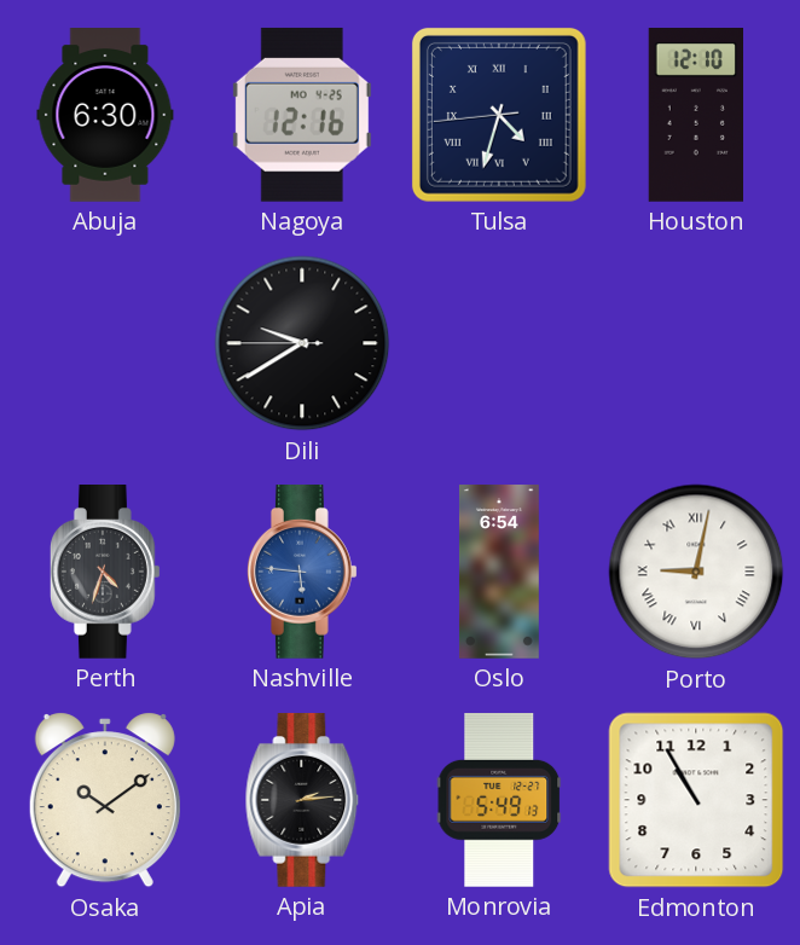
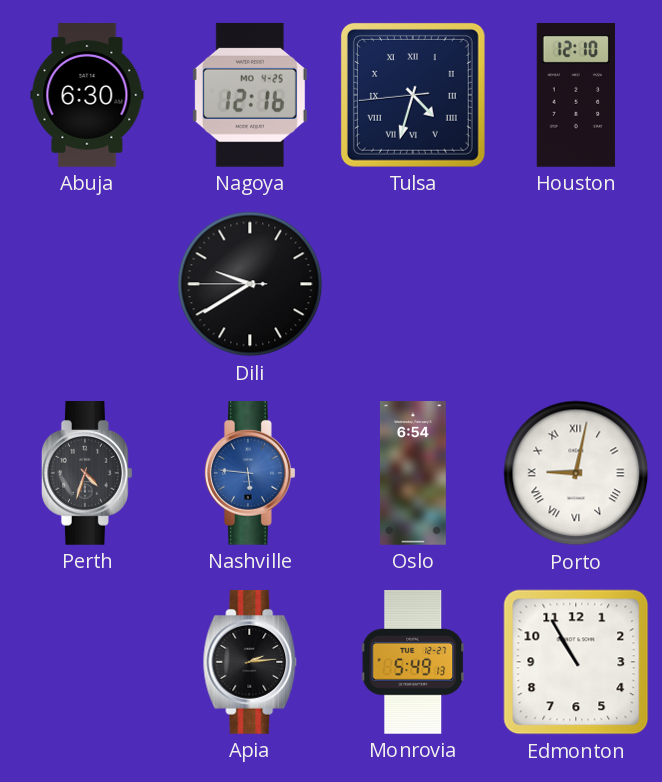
Osaka: 10:09 -> none (105, 800)
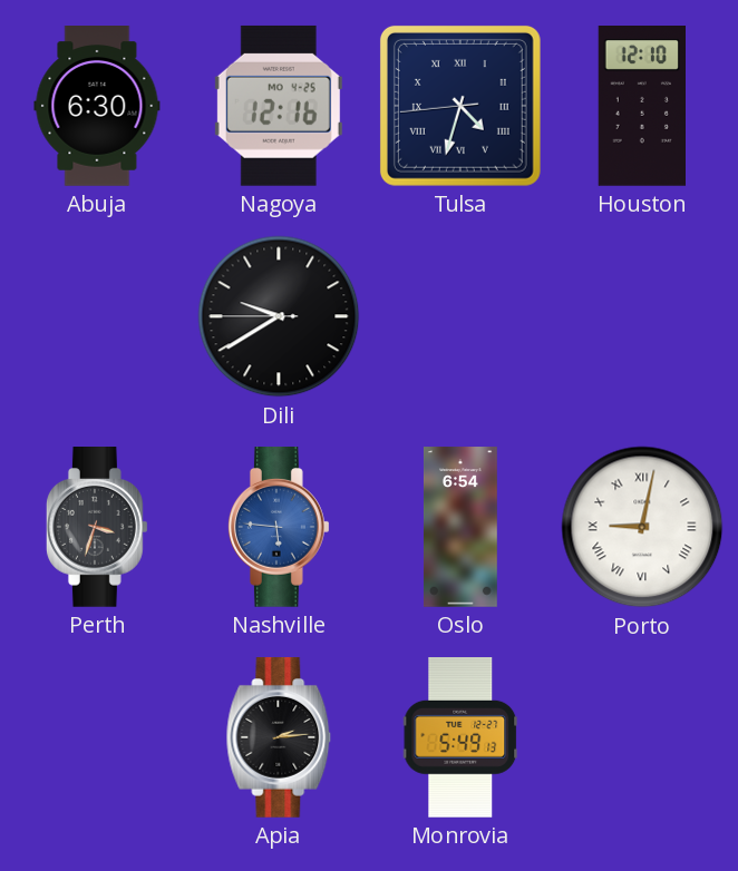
Perth: 4:33 -> 3:33 (97, 528)
Edmonton: 10:55 -> none (576, 662)
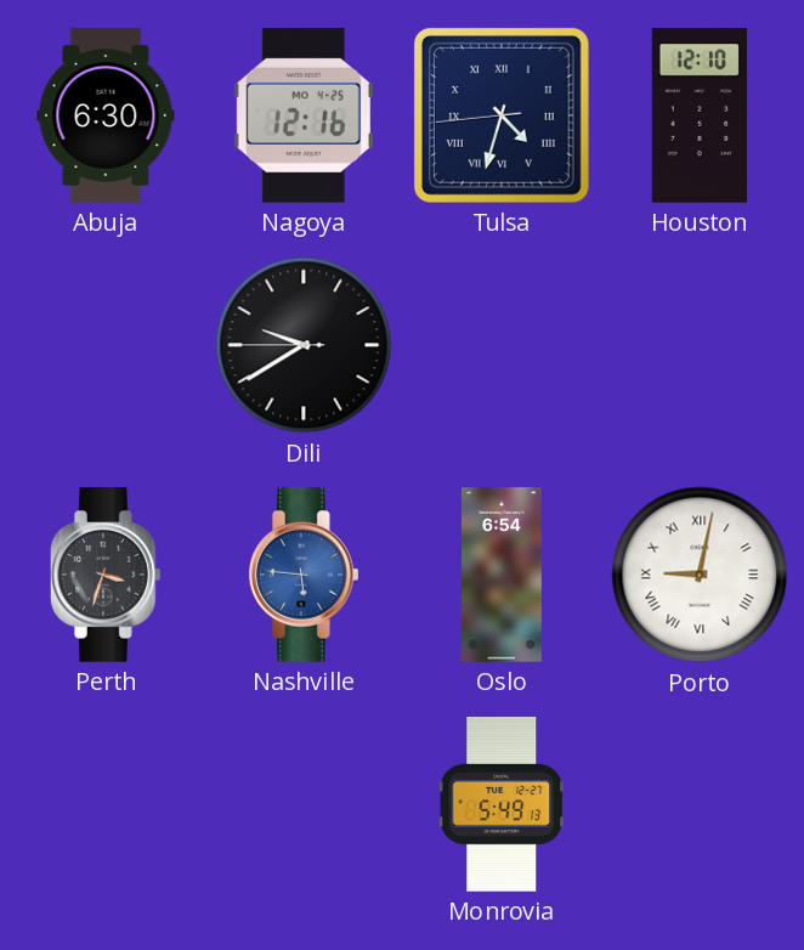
Apia: 2:14 -> none (279, 738)
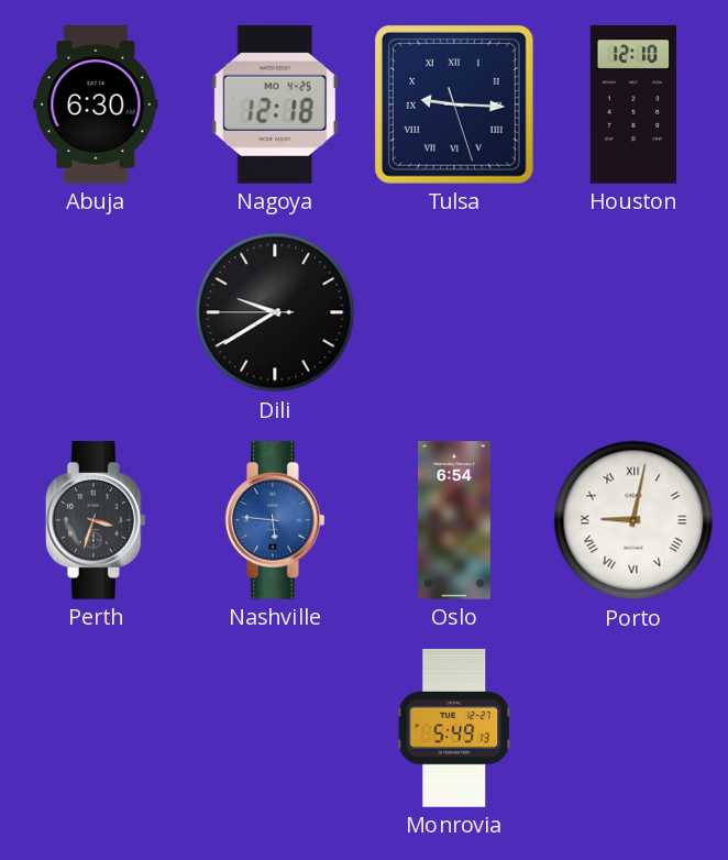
Nagoya: 12:16 -> 12:18 (275, 104)
Tulsa: 4:32 -> 9:15 (454, 104)
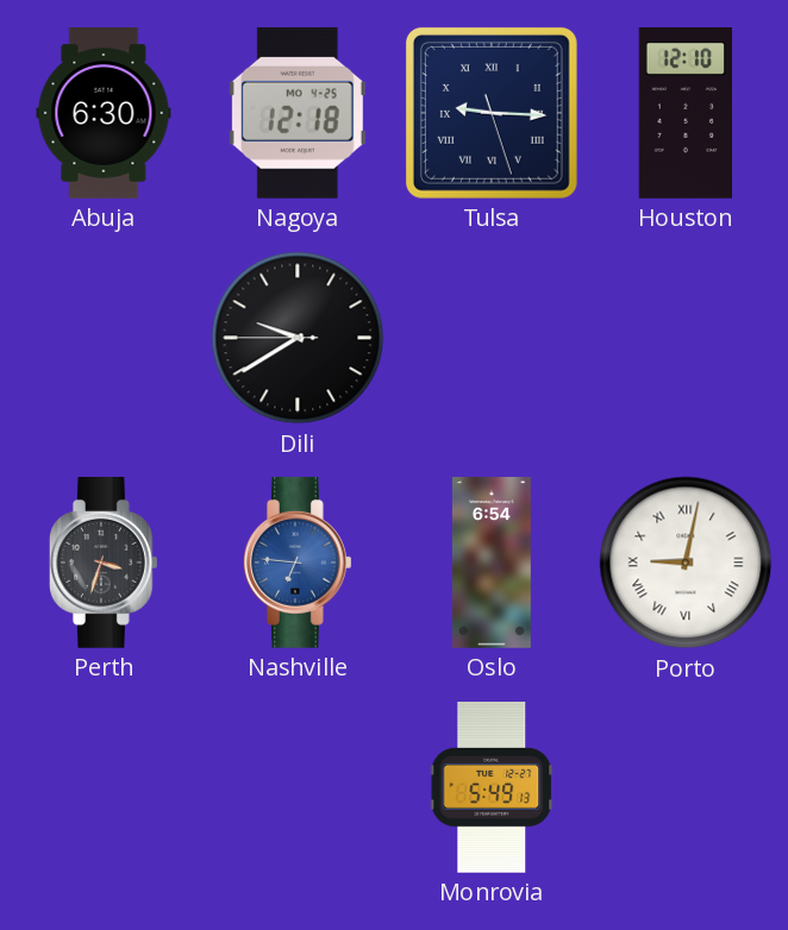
Nashville: 5:46 -> 6:46 (298, 564)
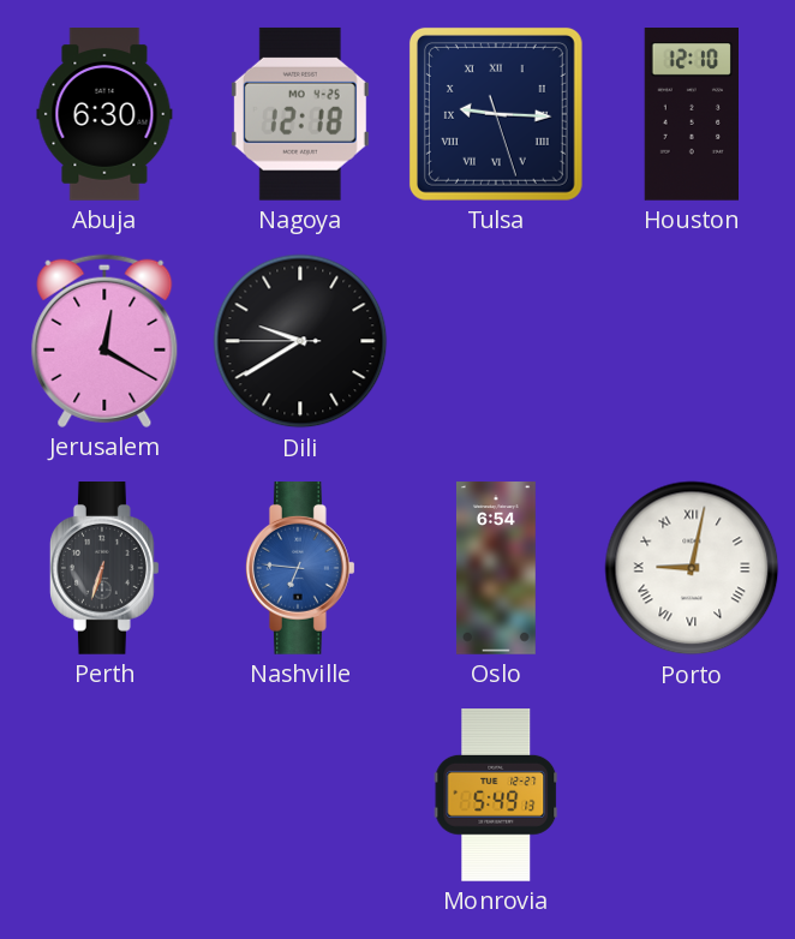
Jerusalem: none -> 12:20 (104, 341)
Perth: 3:33 -> 6:33 (104, 569)
